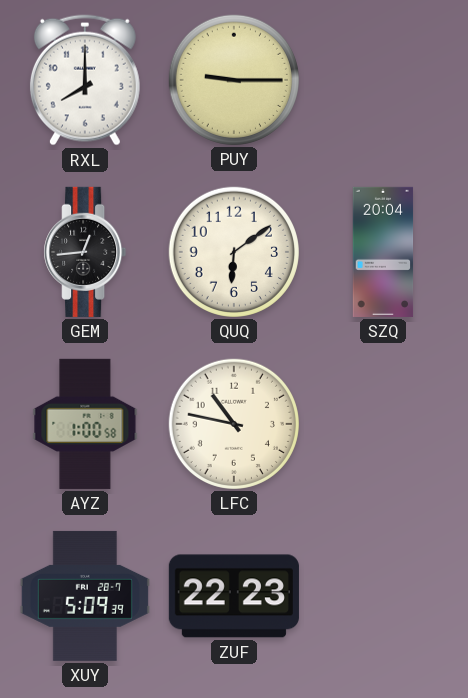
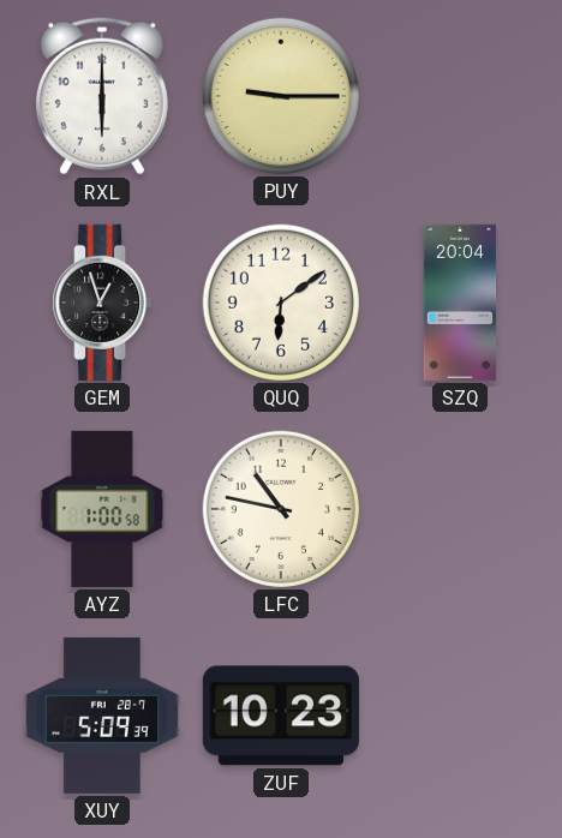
RXL: 8:00 -> 6:00 (102, 96)
GEM: 12:44 -> 12:57 (102, 303)
ZUF: 22:23 -> 10:23 (281, 716)
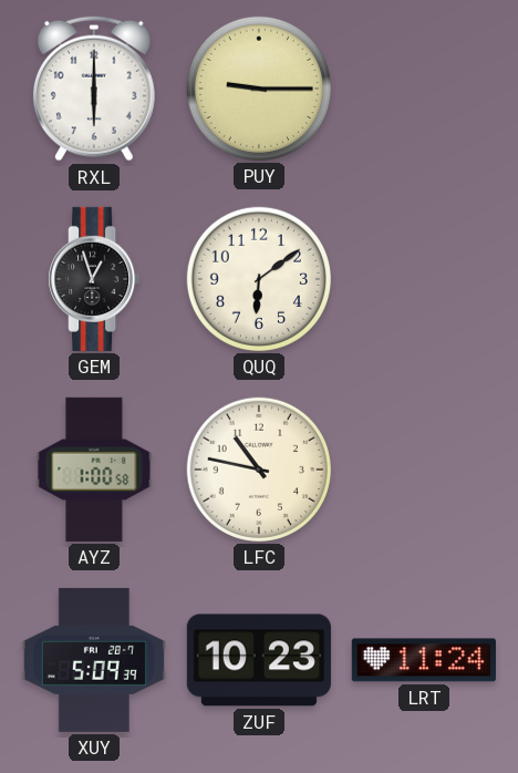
SZQ: 20:04 -> none (460, 303)
LRT: none -> 11:24 (424, 660)
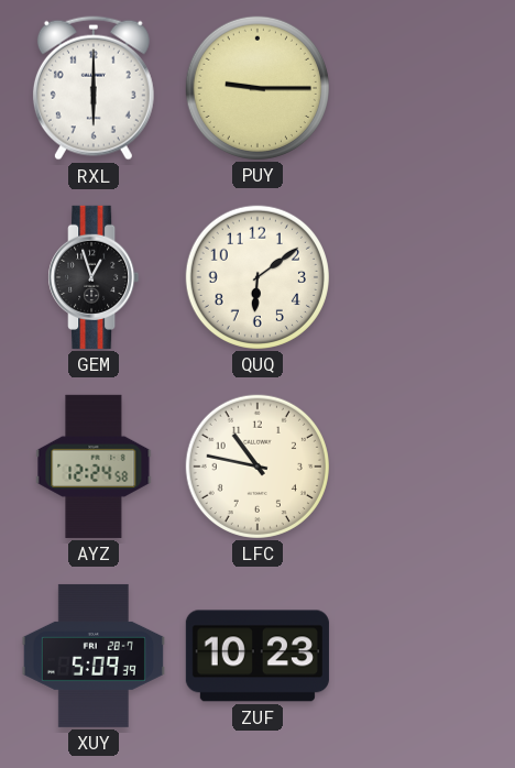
AYZ: 1:00 -> 12:24 (94, 467)
LRT: 11:24 -> none (424, 660)
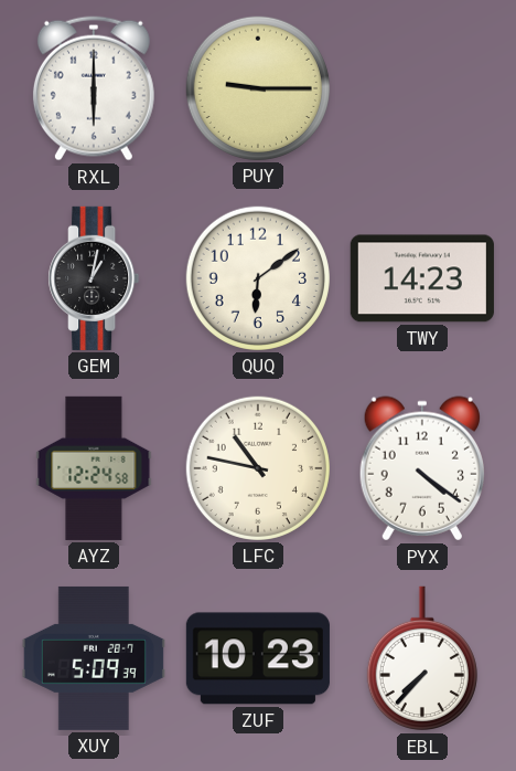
GEM: 12:57 -> 1:02 (94, 278)
TWY: none -> 14:23 (422, 278)
PYX: none -> 4:21 (422, 468)
EBL: none -> 7:37 (422, 658)
